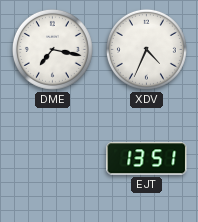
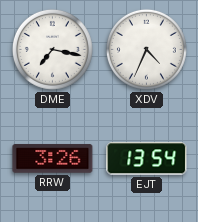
RRW: none -> 3:26 (53, 159)
EJT: 13:51 -> 13:54 (147, 159)
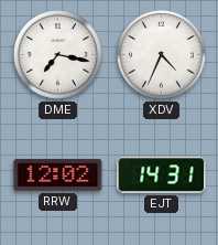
RRW: 3:26 -> 12:02 (58, 175)
EJT: 13:54 -> 14:31 (162, 175)
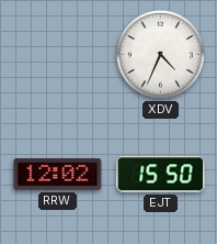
DME: 7:17 -> none (57, 54)
EJT: 14:31 -> 15:50 (161, 175)
